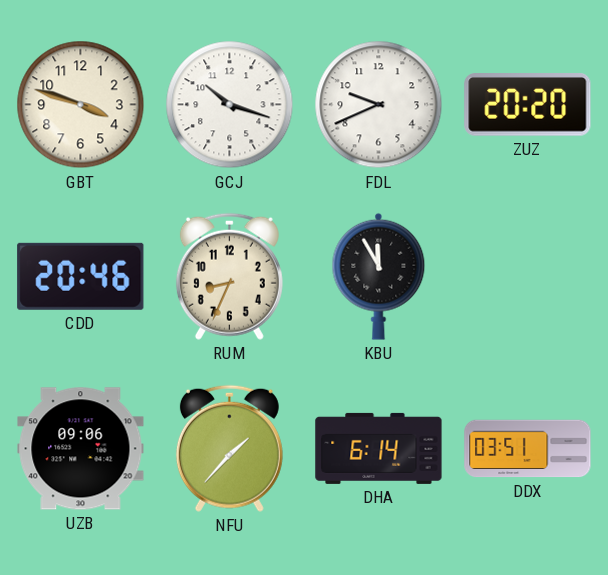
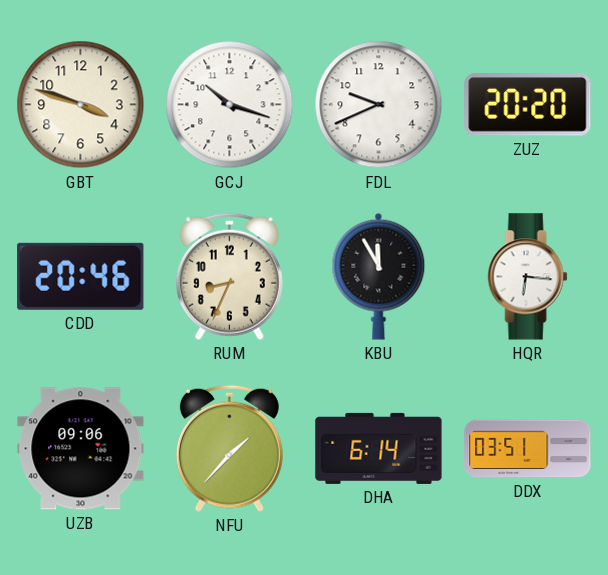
HQR: none -> 6:16 (528, 277)
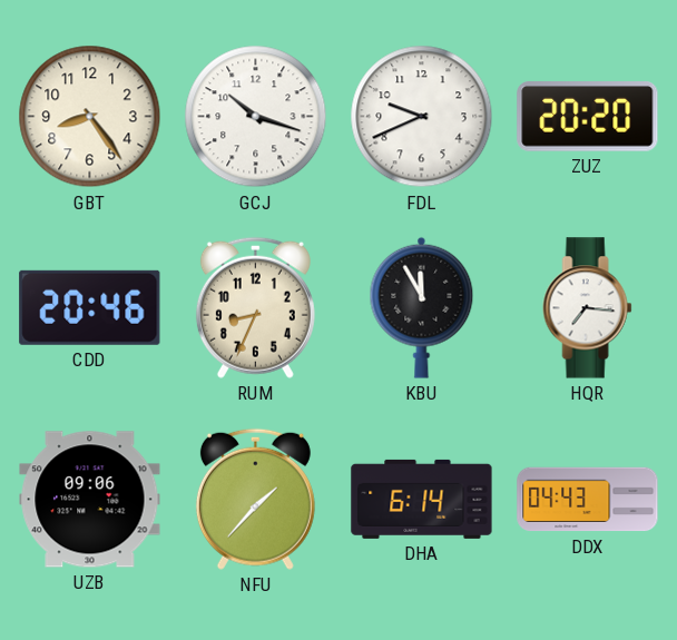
GBT: 3:48 -> 8:24 (90, 117)
HQR: 6:16 -> 7:16 (588, 308)
DDX: 03:51 -> 04:43 (588, 500)
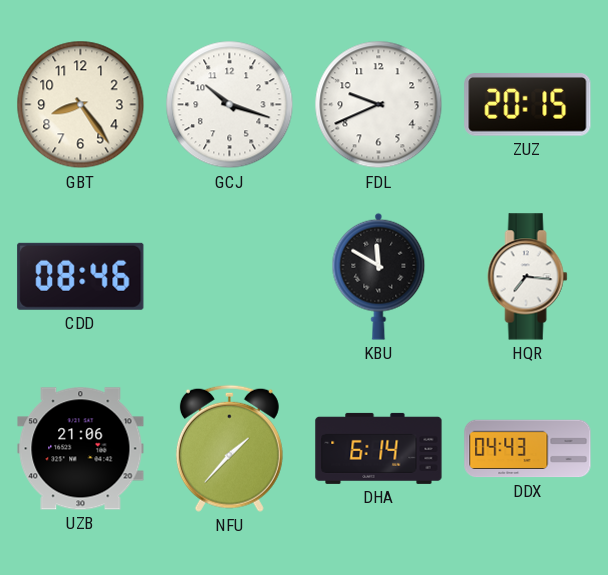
ZUZ: 20:20 -> 20:15 (528, 105)
CDD: 20:46 -> 08:46 (81, 276)
RUM: 8:34 -> none (255, 307)
KBU: 11:55 -> 11:50 (379, 276)
UZB: 09:06 -> 21:06 (81, 449)
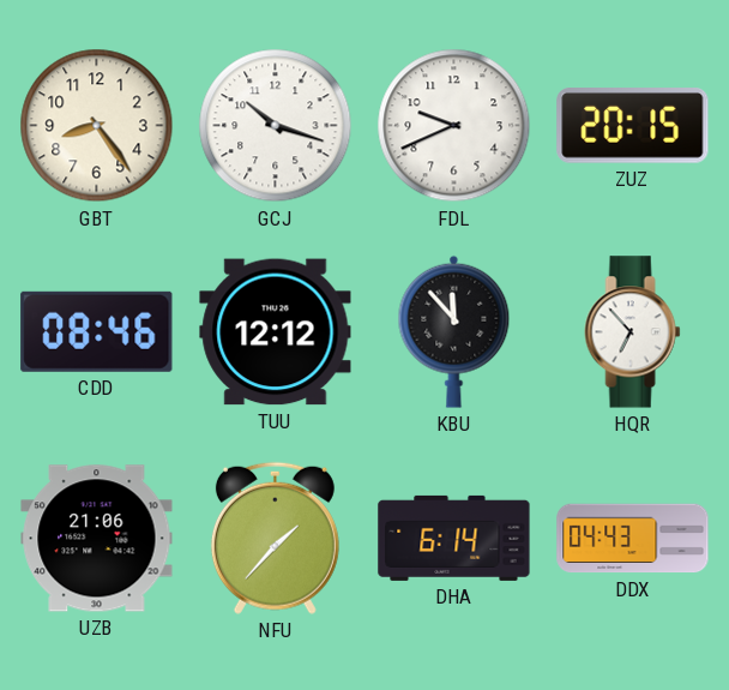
TUU: none -> 12:12 (276, 332)
KBU: 11:50 -> 11:53 (454, 331)
HQR: 7:16 -> 6:53 (633, 332)
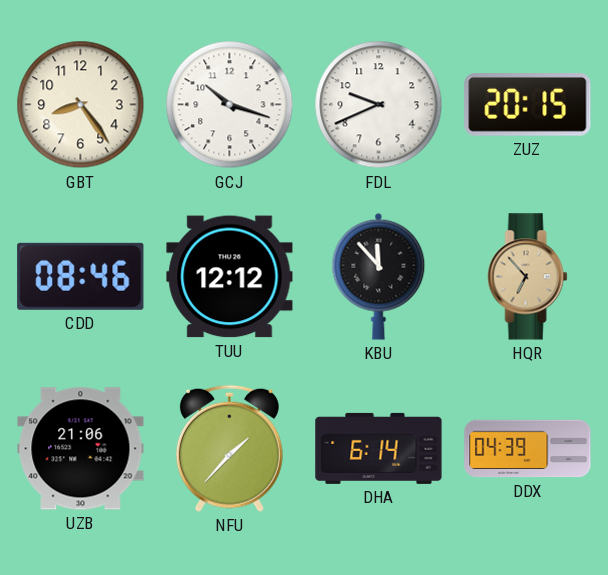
HQR dial: white -> champagne (528, 277)
DDX: 04:43 -> 04:39 (528, 449)
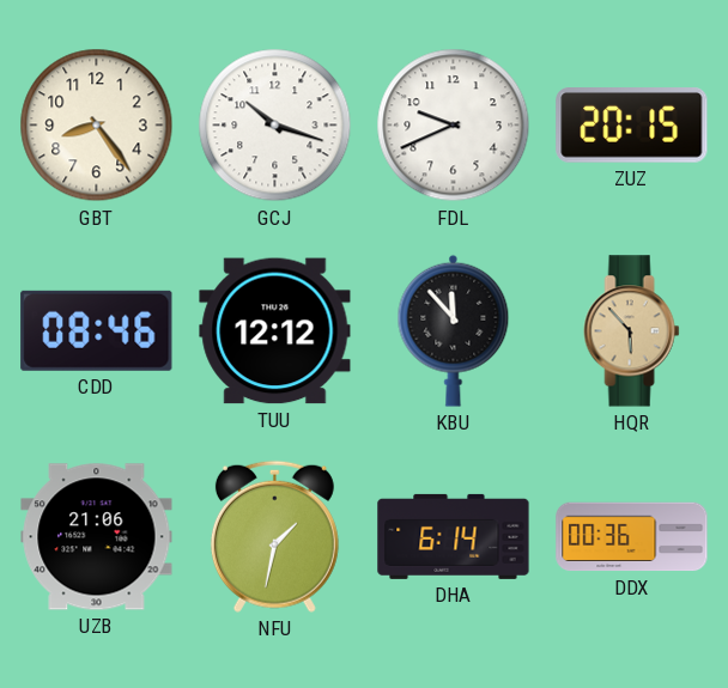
HQR: 6:53 -> 5:53 (632, 331)
NFU: 1:37 -> 1:32 (274, 536)
DDX: 04:39 -> 00:36 (632, 537)
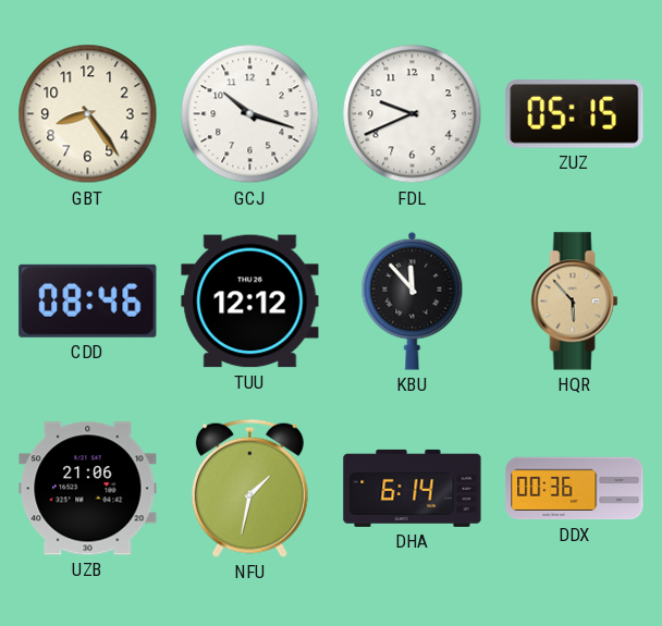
ZUZ: 20:15 -> 05:15 (575, 114)
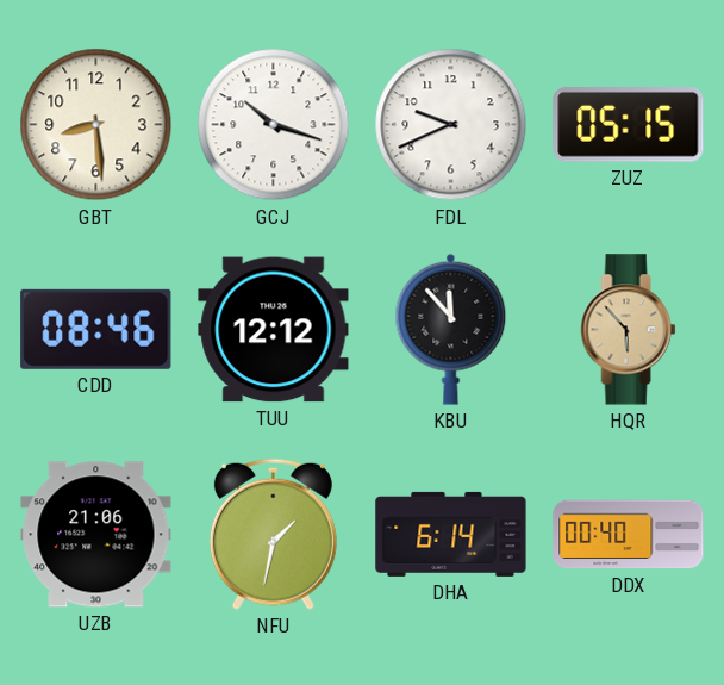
GBT: 8:24 -> 8:29 (96, 125)
DDX: 00:36 -> 00:40 (629, 535)
